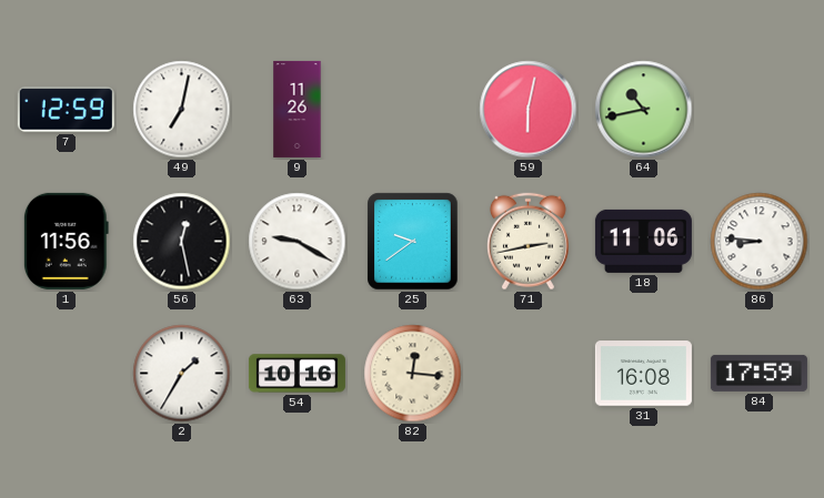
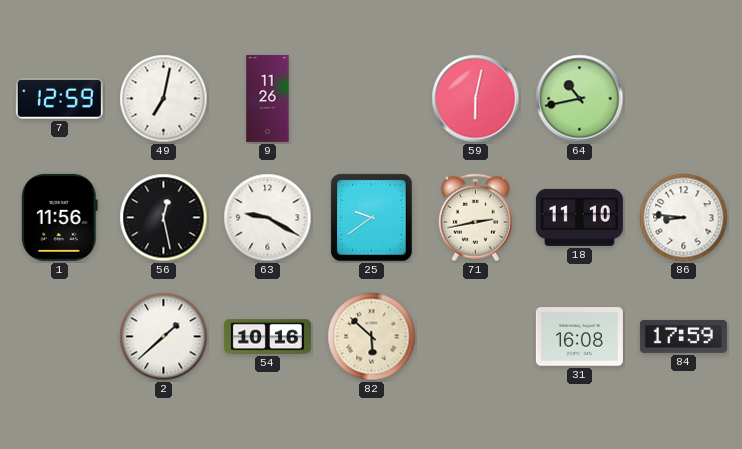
18: 11:06 -> 11:10 (579, 217)
2: 1:35 -> 1:38 (164, 337)
82: 12:16 -> 5:52 (372, 337)
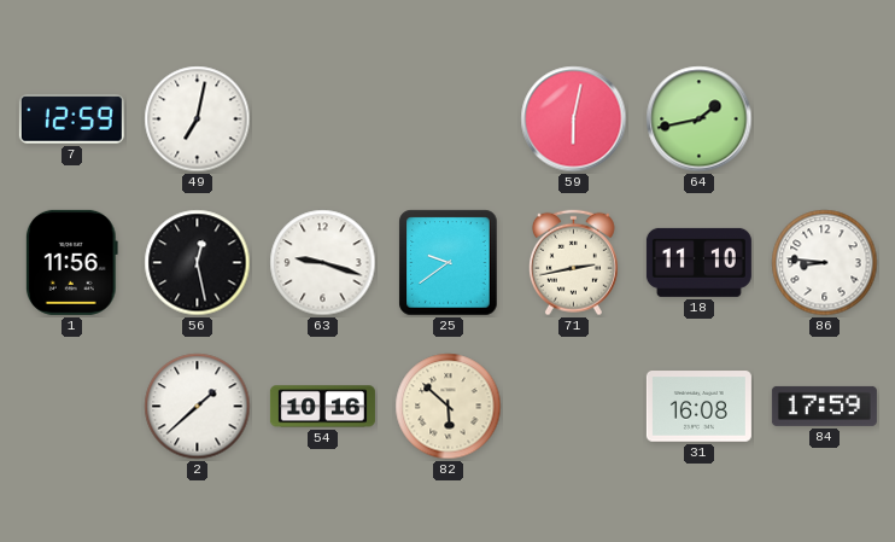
9: 11:26 -> none (268, 98)
64: 10:43 -> 1:43 (700, 120)
63: 9:20 -> 9:18 (323, 263)
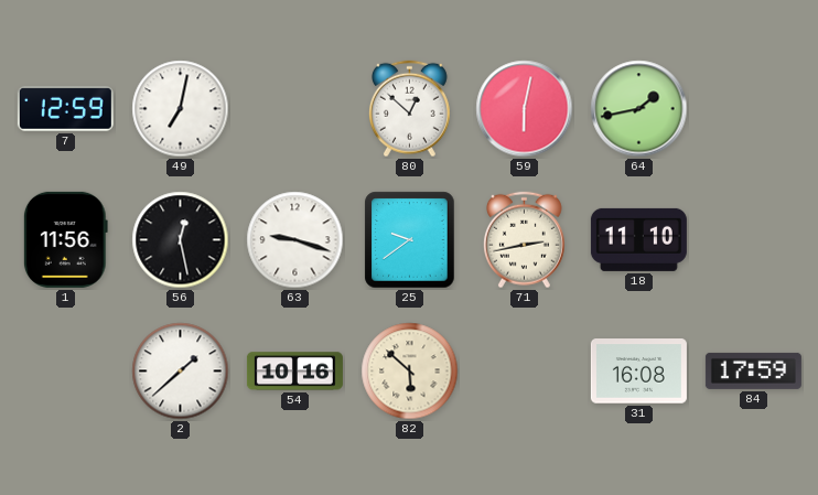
80: none -> 12:52 (409, 109)
86: 8:46 -> none (825, 263)
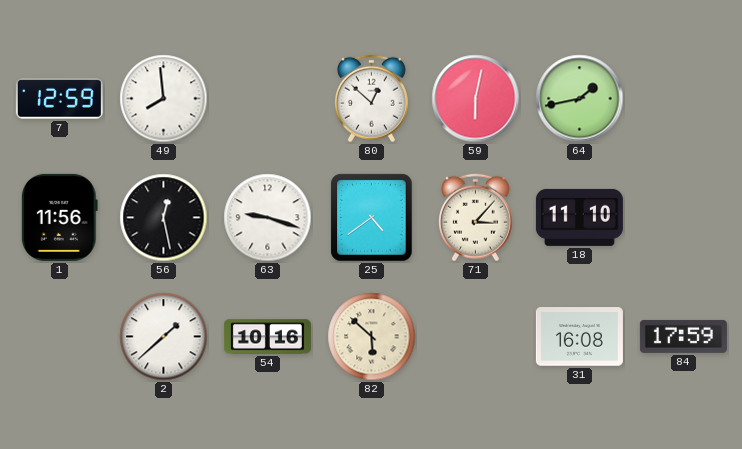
49: 7:02 -> 7:59 (164, 99)
25: 9:39 -> 4:39 (372, 218)
71: 2:43 -> 3:07 (475, 218)
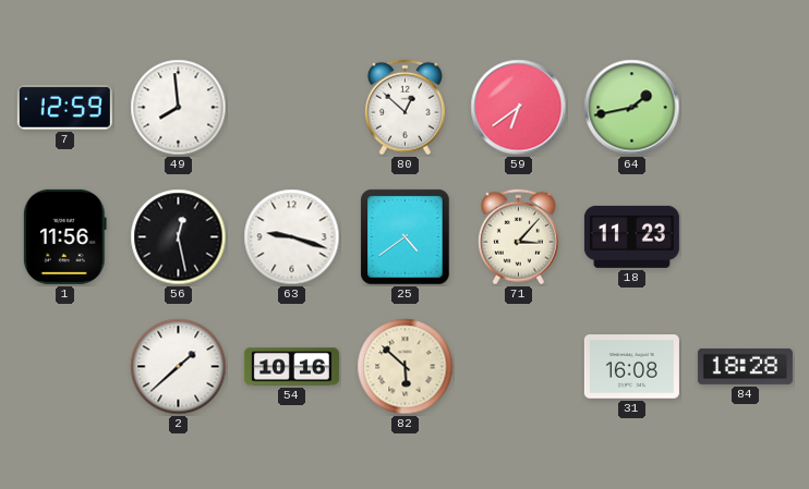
59: 6:02 -> 6:39 (519, 108)
18: 11:10 -> 11:23 (631, 236)
84: 17:59 -> 18:28 (745, 366)
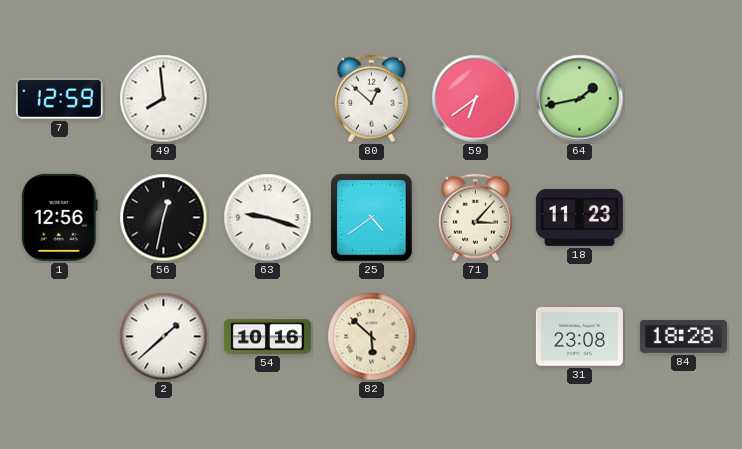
1: 11:56 -> 12:56 (59, 217)
56: 12:28 -> 12:32 (164, 218)
31: 16:08 -> 23:08 (579, 337)
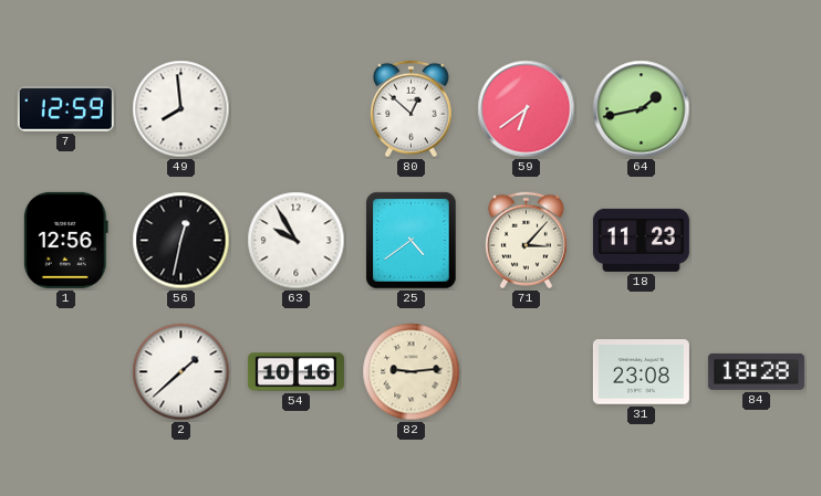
63: 9:18 -> 9:55 (297, 241)
82: 5:52 -> 9:14 (412, 372)
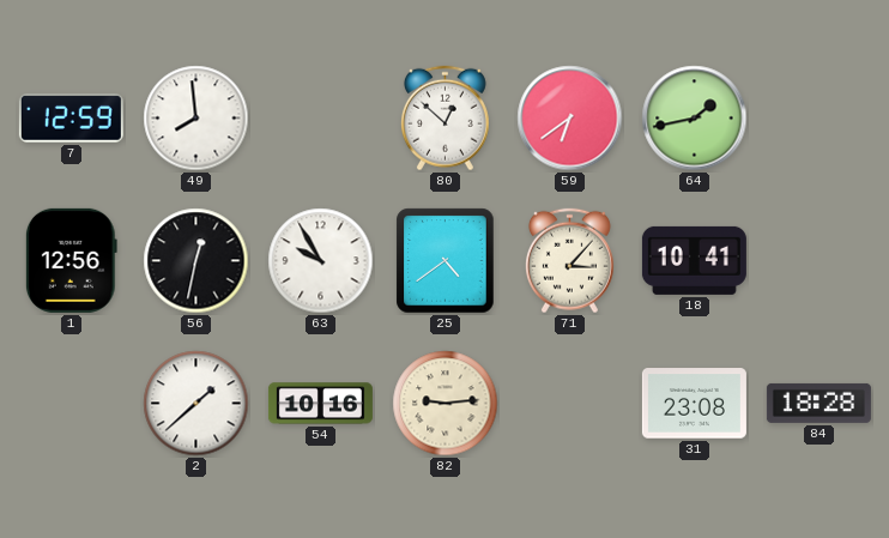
18: 11:23 -> 10:41 (694, 260)
